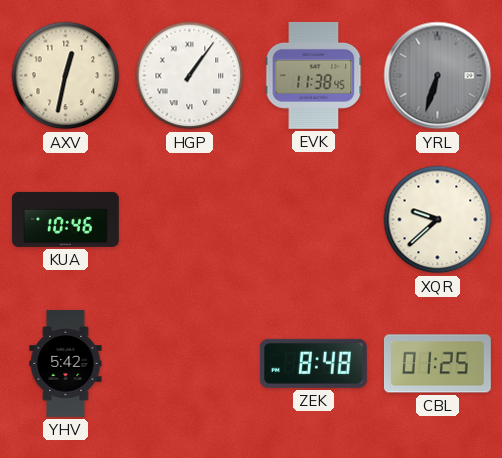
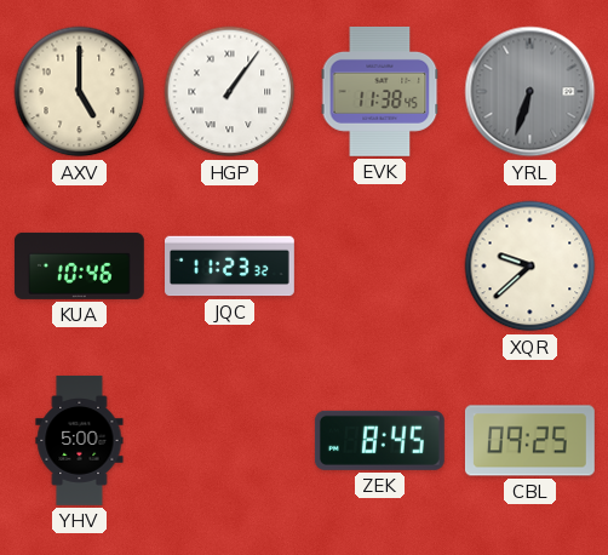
AXV: 12:32 -> 5:00 (80, 92)
JQC: none -> 11:23 (230, 267)
YHV: 5:42 -> 5:00 (80, 441)
ZEK: 8:48 -> 8:45 (379, 440)
CBL: 01:25 -> 09:25 (529, 441)
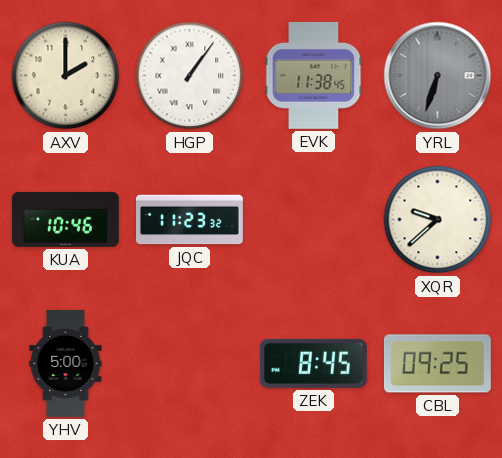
AXV: 5:00 -> 2:00 (66, 76)
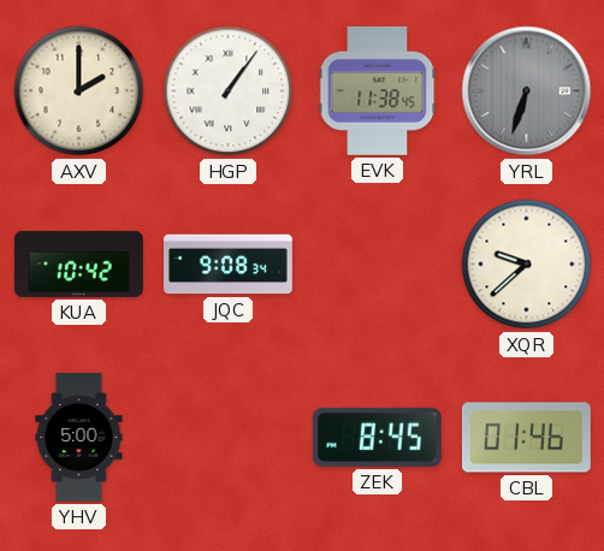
KUA: 10:46 -> 10:42 (78, 263)
JQC: 11:23 -> 9:08 (229, 265)
CBL: 09:25 -> 01:46 (526, 438)
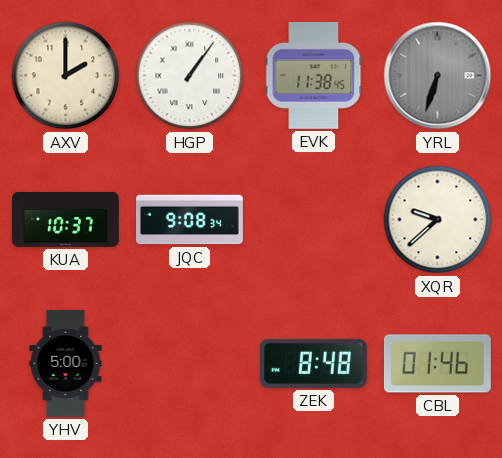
KUA: 10:42 -> 10:37 (65, 219)
ZEK: 8:45 -> 8:48 (313, 363)
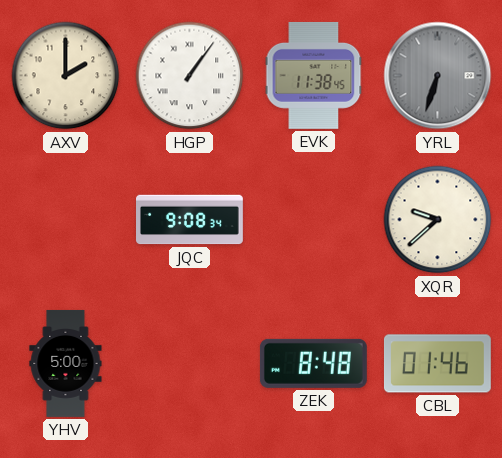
KUA: 10:37 -> none (65, 219)
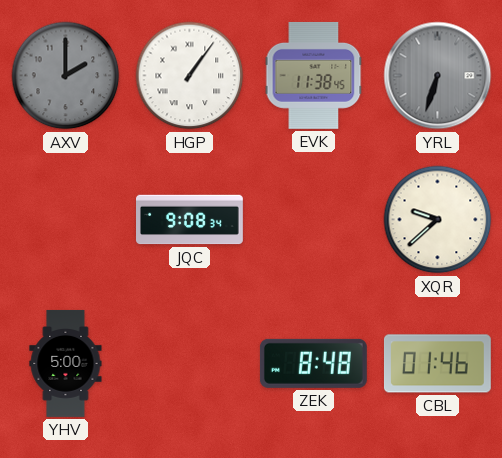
AXV dial: cream -> grey (66, 76)
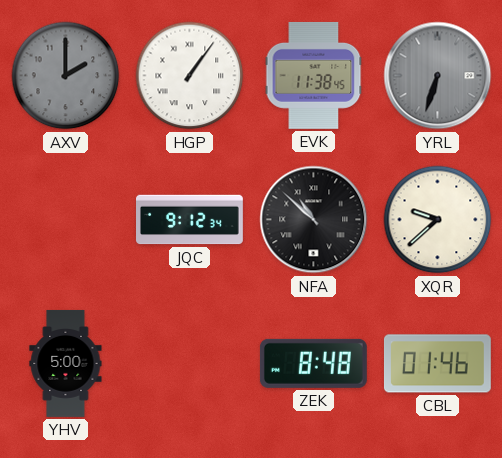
JQC: 9:08 -> 9:12 (190, 220)
NFA: none -> 10:52 (314, 220)
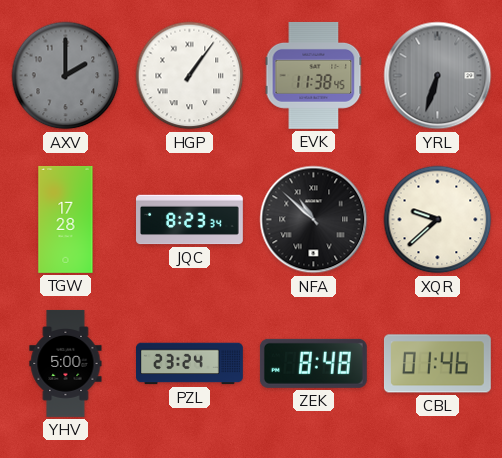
TGW: none -> 17:28 (66, 220)
JQC: 9:12 -> 8:23 (190, 220)
PZL: none -> 23:24 (190, 364)
